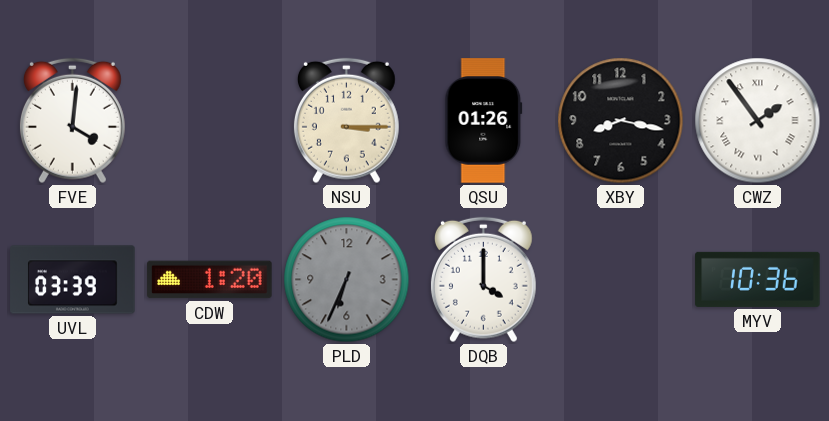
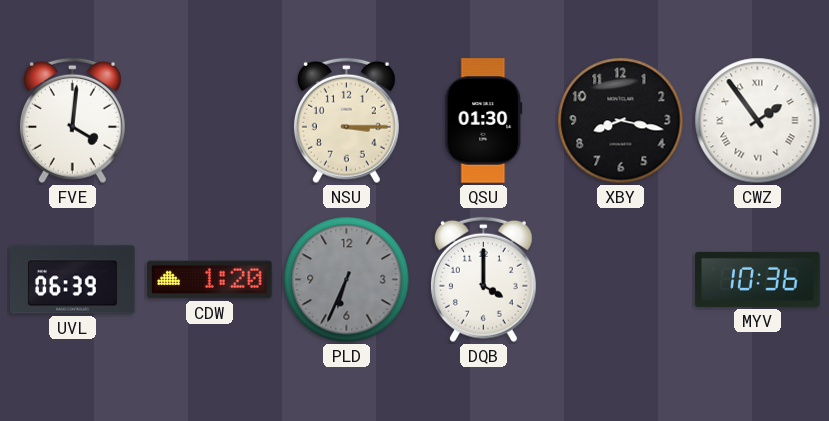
QSU: 01:26 -> 01:30 (484, 121)
UVL: 03:39 -> 06:39 (73, 280)
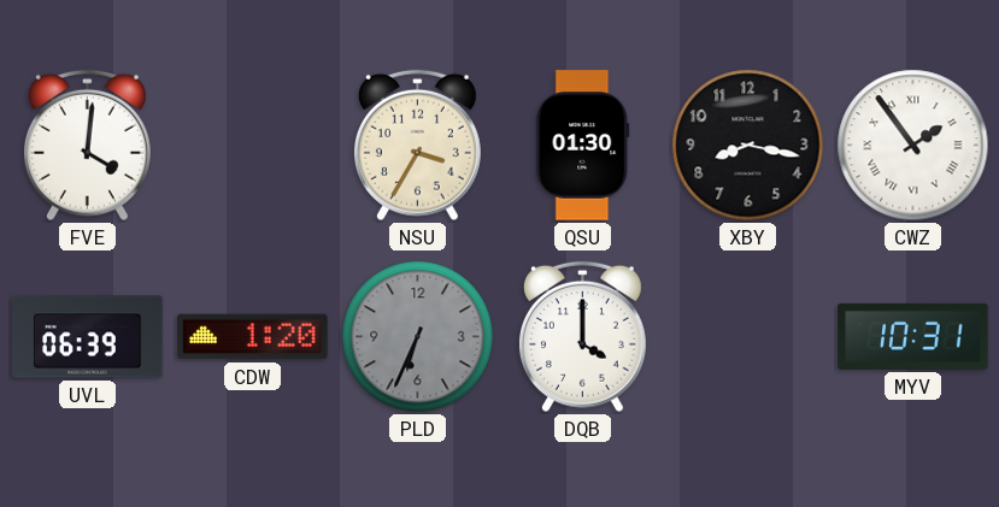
NSU: 3:15 -> 3:35 (417, 146)
MYV: 10:36 -> 10:31 (913, 336)
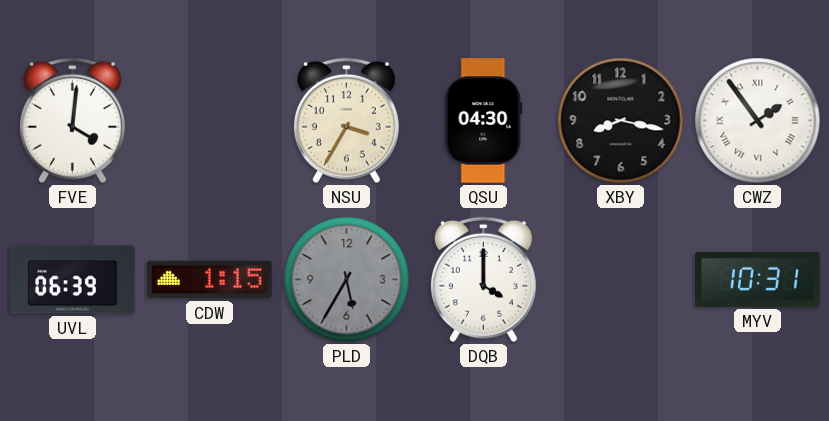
QSU: 01:30 -> 04:30 (484, 121)
CDW: 1:20 -> 1:15 (210, 280)
PLD: 6:34 -> 5:35 (347, 280)
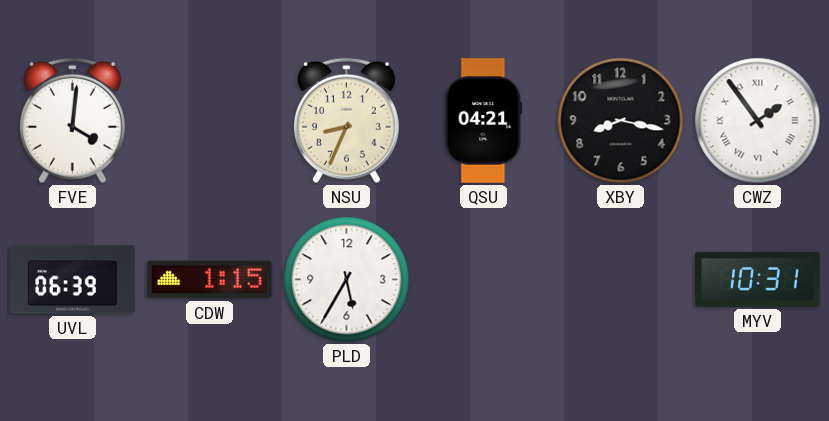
NSU: 3:35 -> 8:34 (346, 121)
QSU: 04:30 -> 04:21 (484, 121)
PLD dial: grey -> white (347, 280)
DQB: 4:00 -> none (483, 280)
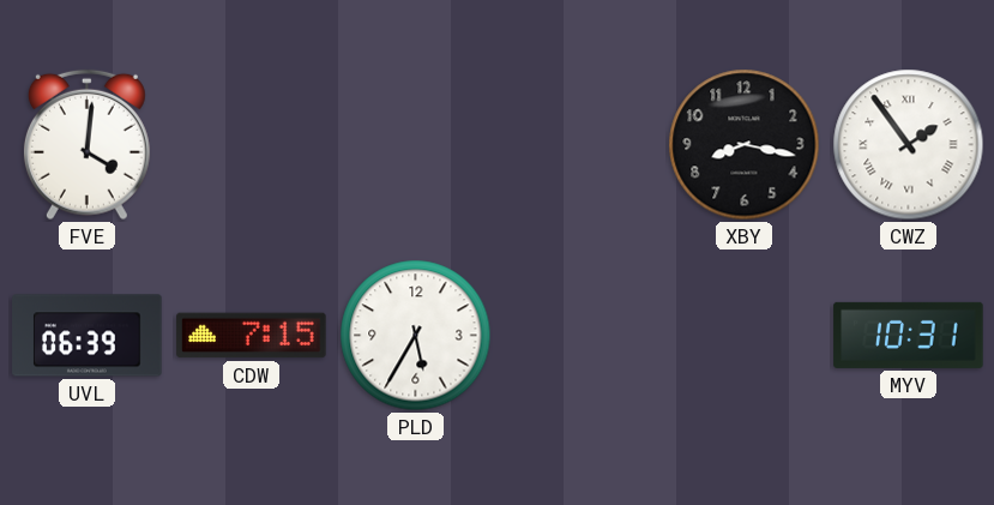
NSU: 8:34 -> none (346, 121)
QSU: 04:21 -> none (484, 121)
CDW: 1:15 -> 7:15 (252, 336)
